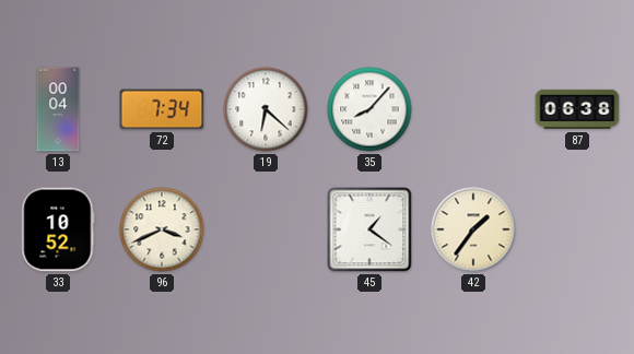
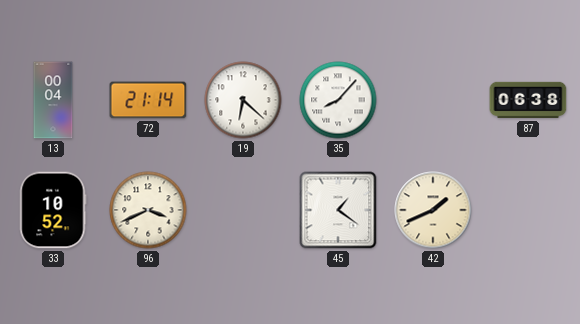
72: 7:34 -> 21:14 (148, 100)
42: 1:36 -> 1:41 (433, 210)
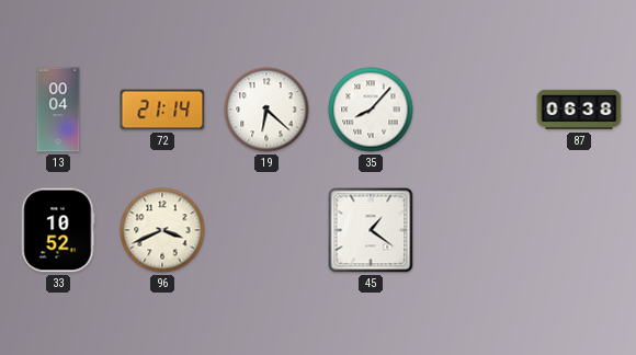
42: 1:41 -> none (433, 210)
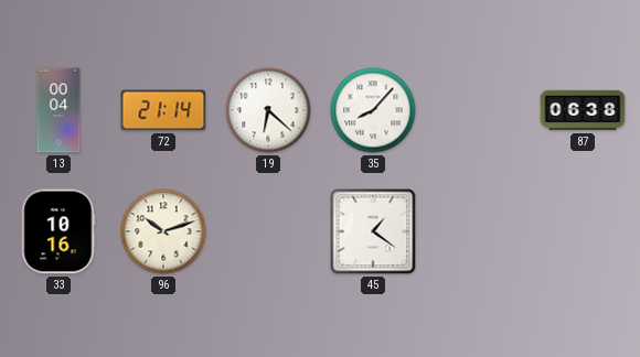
33: 10:52 -> 10:16 (58, 231)
96: 3:41 -> 10:12 (163, 231)
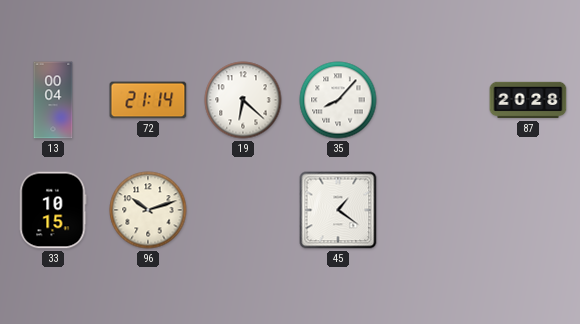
87: 06:38 -> 20:28 (528, 100)
33: 10:16 -> 10:15 (53, 210)
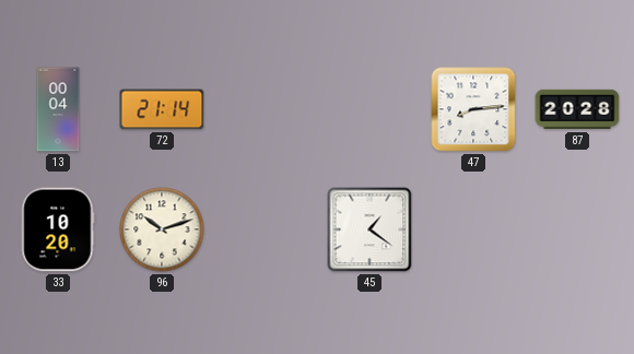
19: 6:22 -> none (243, 100)
35: 8:07 -> none (338, 100)
47: none -> 8:14 (473, 109)
33: 10:15 -> 10:20 (58, 229)
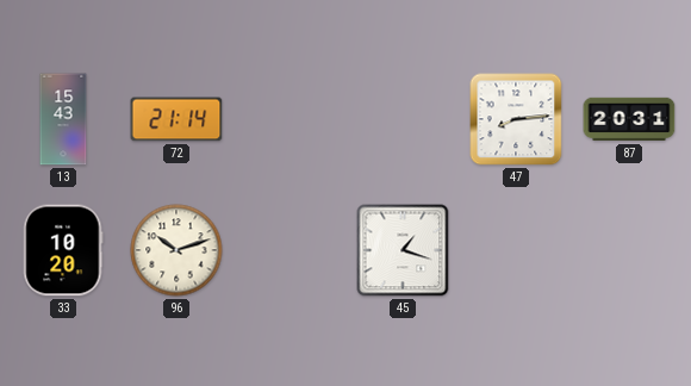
13: 00:04 -> 15:43 (63, 119)
87: 20:28 -> 20:31 (629, 119)
45: 1:21 -> 1:18 (403, 250)
